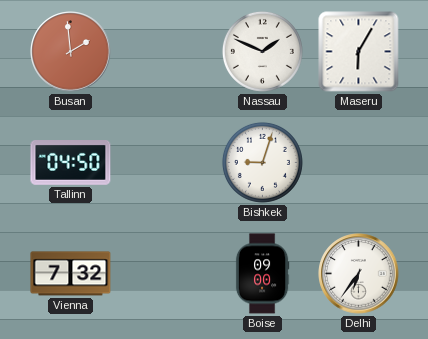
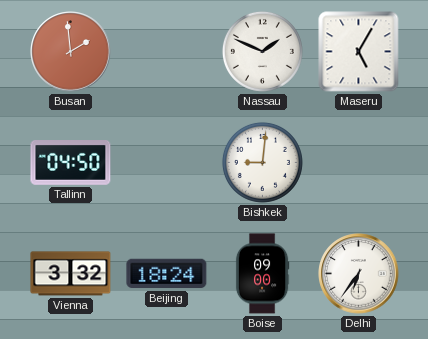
Maseru: 6:05 -> 5:05 (359, 52)
Bishkek: 9:03 -> 9:01 (262, 162)
Vienna: 7:32 -> 3:32 (71, 274)
Beijing: none -> 18:24 (167, 274)
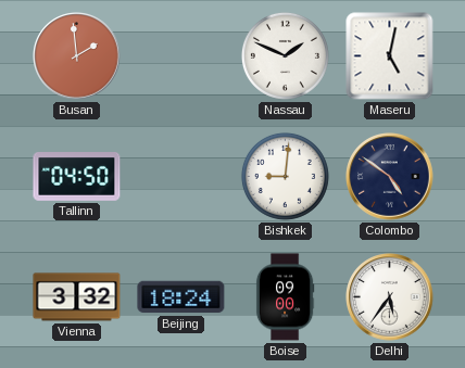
Maseru: 5:05 -> 5:02 (390, 56)
Colombo: none -> 4:51 (390, 177)
Delhi: 6:36 -> 5:36 (390, 297)
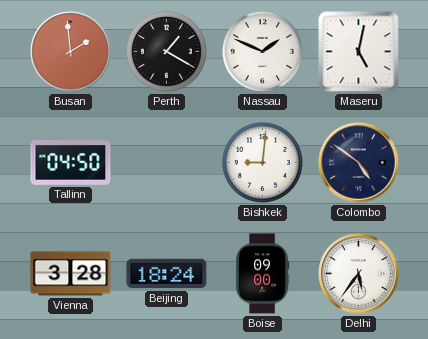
Perth: none -> 1:20 (166, 51)
Vienna: 3:32 -> 3:28 (71, 274)
